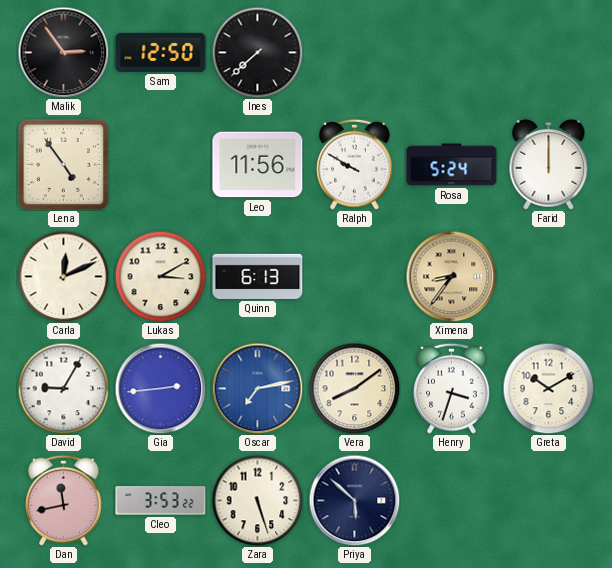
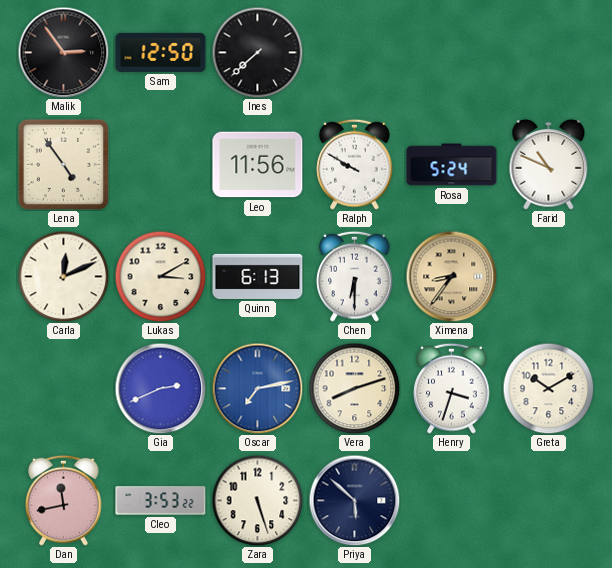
Farid: 12:00 -> 10:49 (549, 164)
Chen: none -> 6:30 (355, 276)
David: 9:05 -> none (63, 388)
Gia: 2:44 -> 2:41 (160, 388)
Vera: 8:09 -> 8:12 (354, 388)
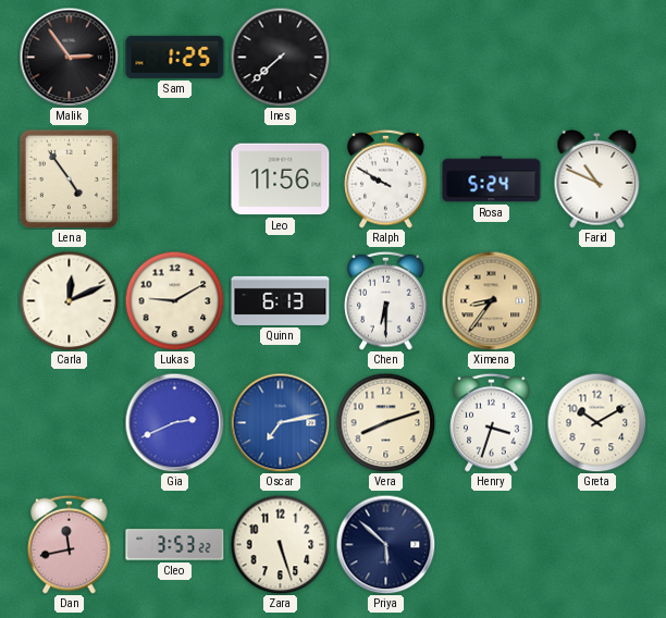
Sam: 12:50 -> 1:25 (175, 57)
Lukas: 3:10 -> 9:10 (174, 300)
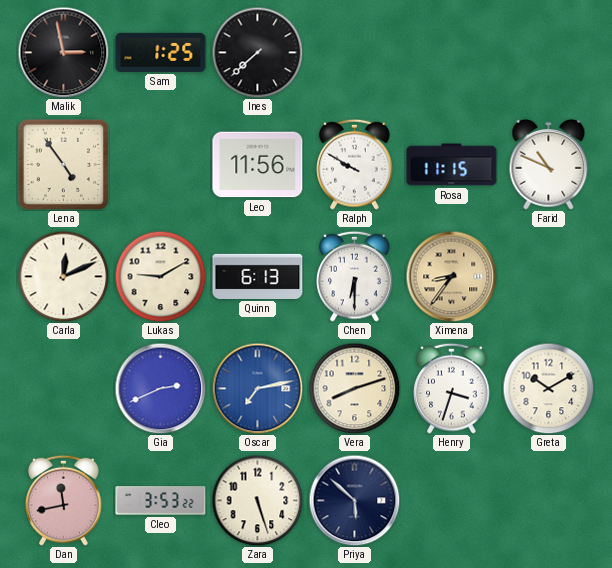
Malik: 2:54 -> 2:58 (63, 52)
Rosa: 5:24 -> 11:15 (452, 165)
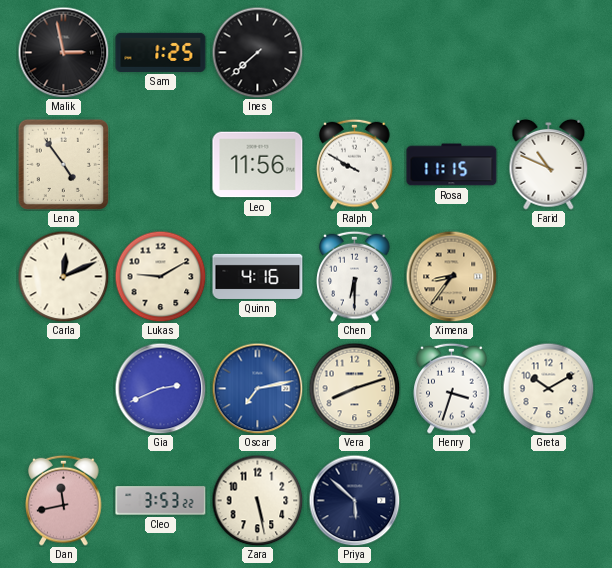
Quinn: 6:13 -> 4:16 (258, 276)
Zara: 5:27 -> 5:28 (257, 500)
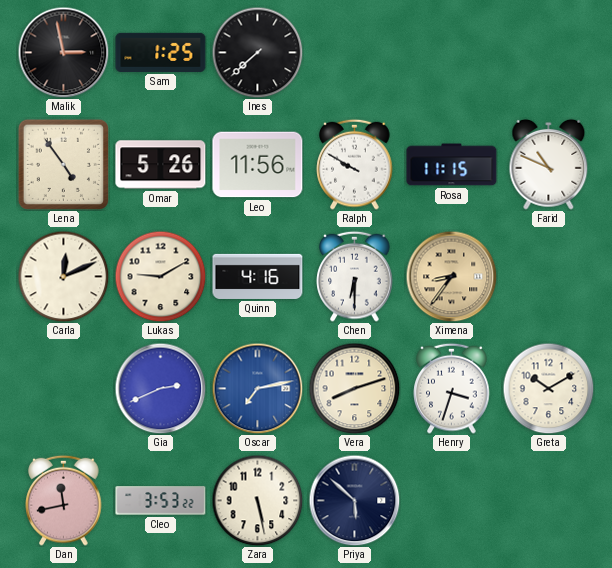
Omar: none -> 5:26 (161, 165)
